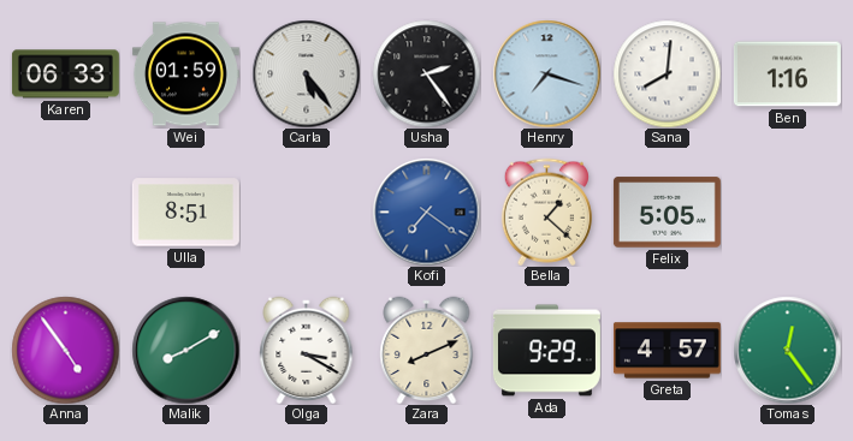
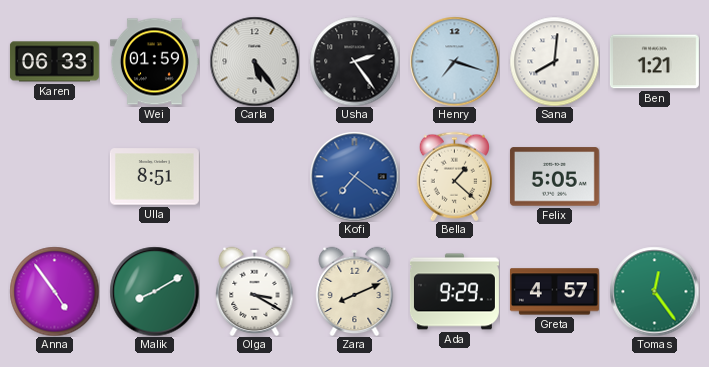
Ben: 1:16 -> 1:21 (654, 62)
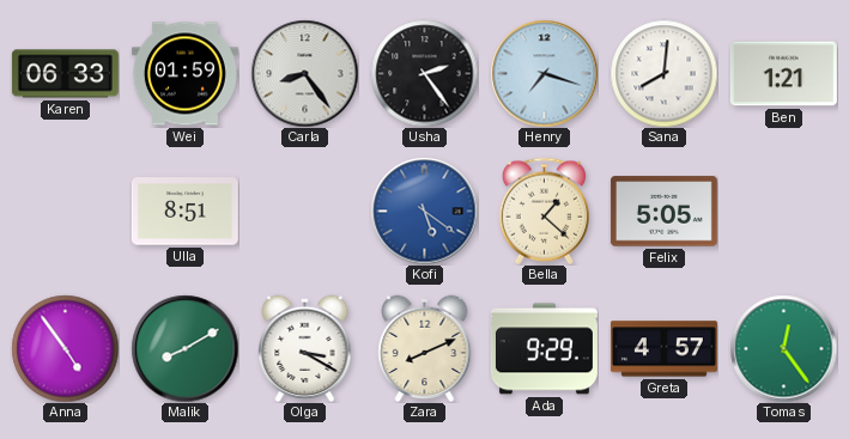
Carla: 5:24 -> 8:24 (304, 73)
Kofi: 7:21 -> 5:21 (424, 211)
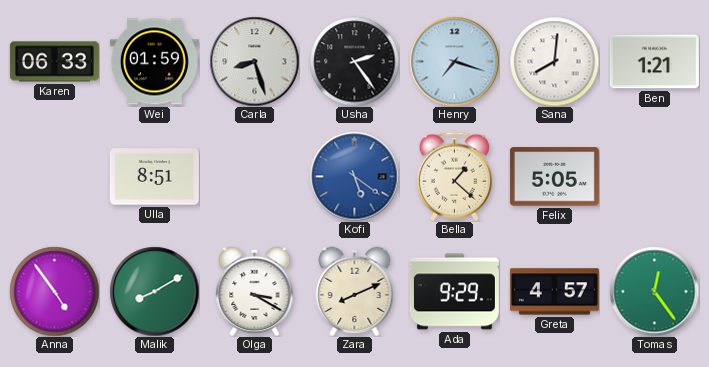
Carla: 8:24 -> 8:27 (254, 61)
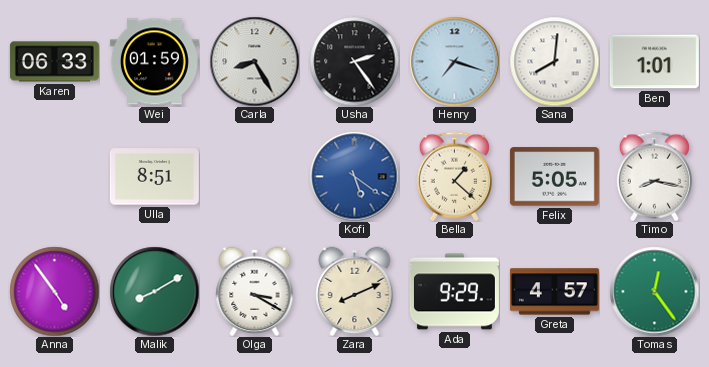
Carla: 8:27 -> 8:25 (254, 61)
Ben: 1:21 -> 1:01 (654, 62)
Timo: none -> 8:17 (654, 176)
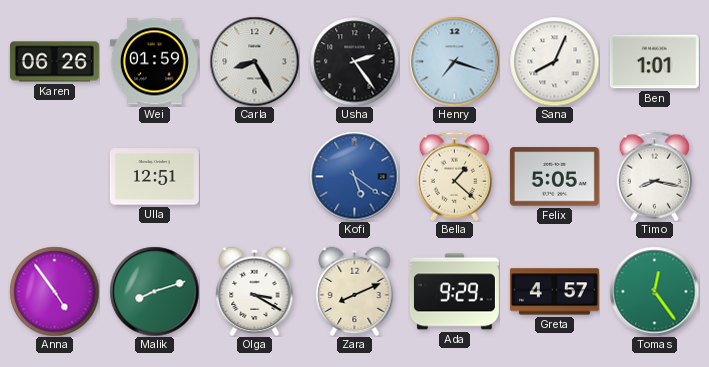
Karen: 06:33 -> 06:26 (54, 62)
Sana: 8:01 -> 8:04 (554, 61)
Ulla: 8:51 -> 12:51 (154, 177)
Malik: 8:10 -> 8:12 (154, 291)
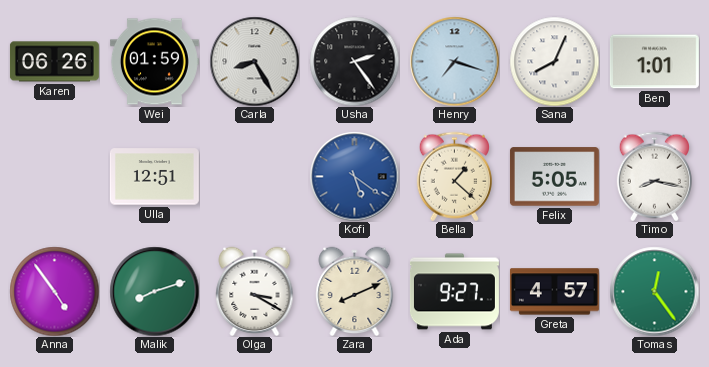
Ada: 9:29 -> 9:27 (454, 292)
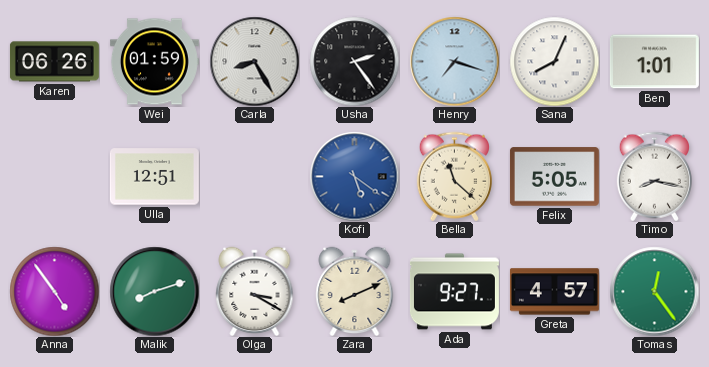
Bella: 1:22 -> 11:22 (454, 176)
